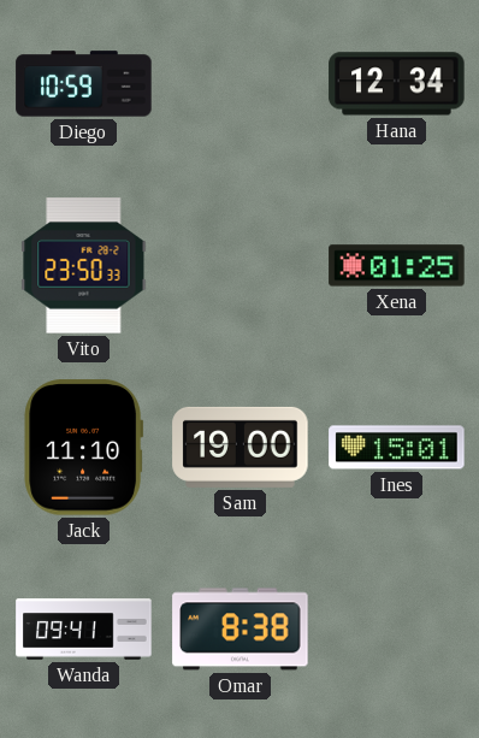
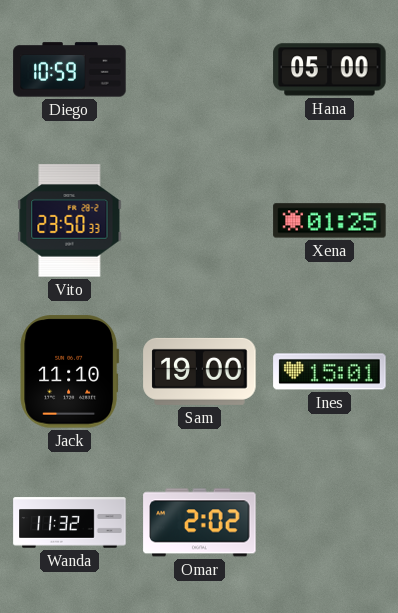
Hana: 12:34 -> 05:00 (330, 70)
Wanda: 09:41 -> 11:32 (70, 523)
Omar: 8:38 -> 2:02 (200, 523)
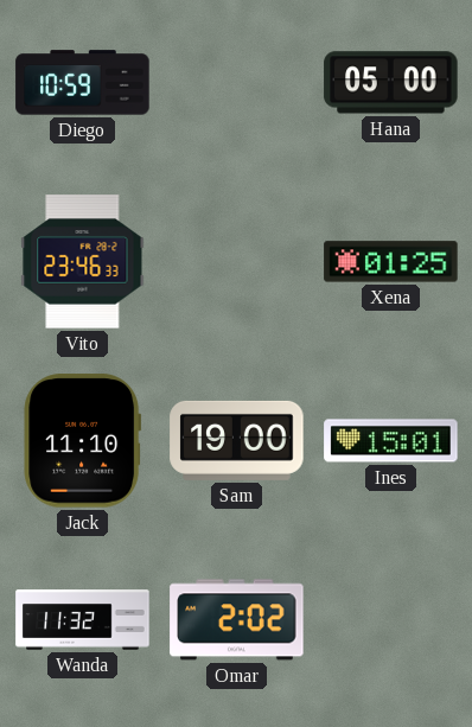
Vito: 23:50 -> 23:46 (83, 262)
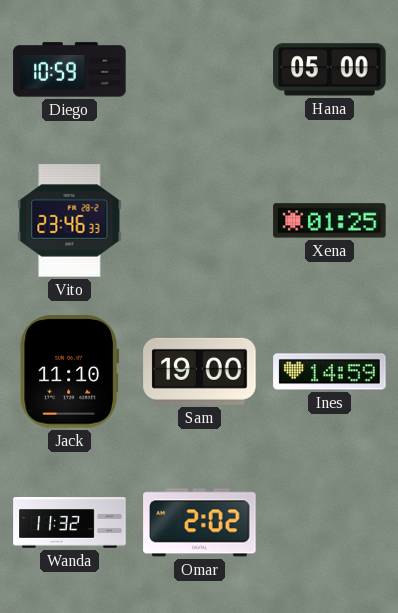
Ines: 15:01 -> 14:59 (330, 372)
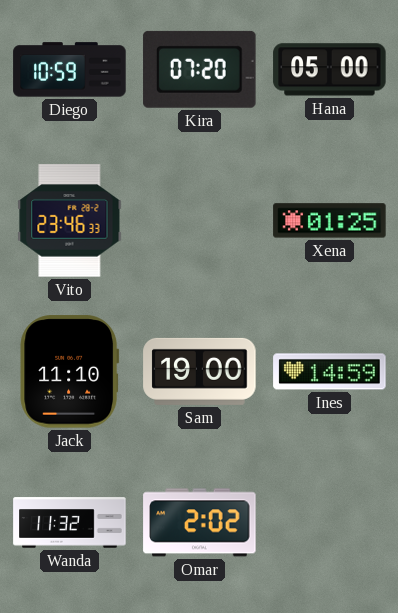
Kira: none -> 07:20 (200, 69)
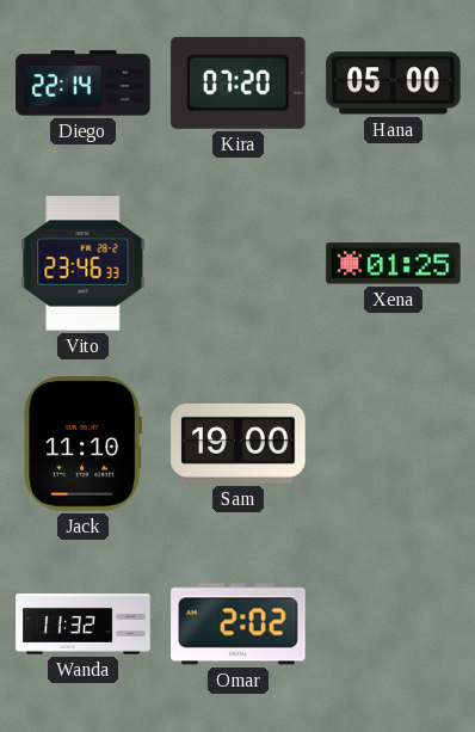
Diego: 10:59 -> 22:14 (84, 84)
Ines: 14:59 -> none (330, 372)
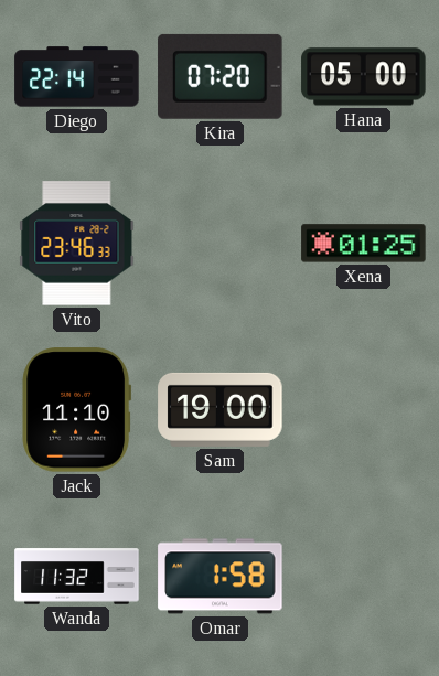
Omar: 2:02 -> 1:58 (221, 577)
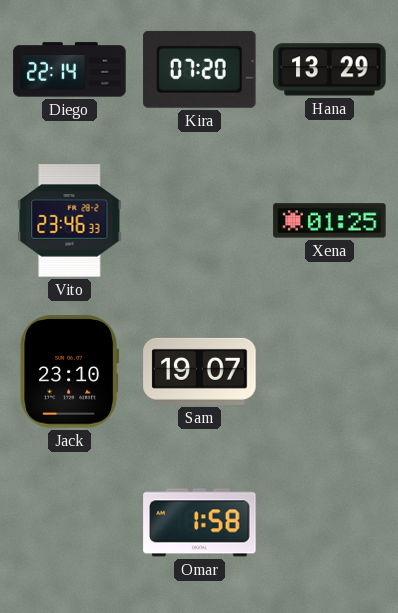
Hana: 05:00 -> 13:29 (330, 70)
Jack: 11:10 -> 23:10 (69, 372)
Sam: 19:00 -> 19:07 (200, 371)
Wanda: 11:32 -> none (77, 577)
